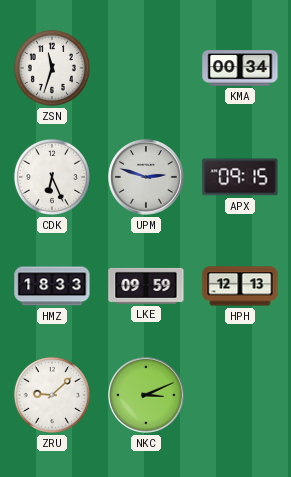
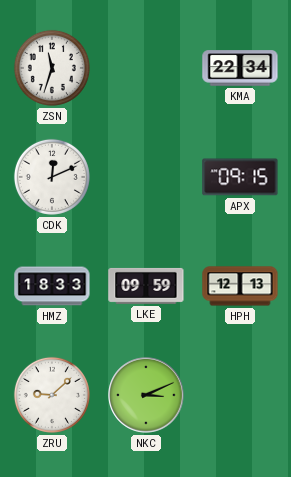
KMA: 00:34 -> 22:34 (240, 68)
CDK: 6:26 -> 12:11 (52, 177)
UPM: 2:48 -> none (146, 177)
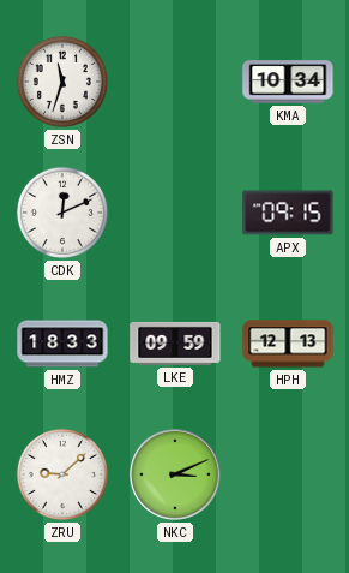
KMA: 22:34 -> 10:34 (288, 82)
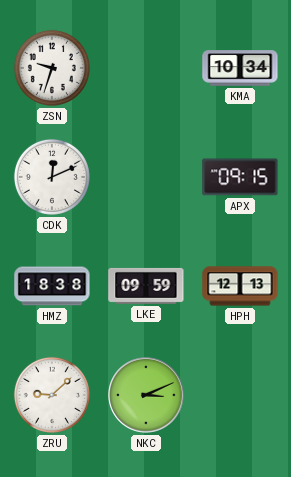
ZSN: 11:33 -> 9:33 (52, 68)
HMZ: 18:33 -> 18:38 (52, 286)
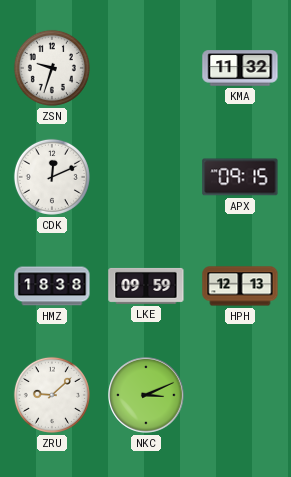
KMA: 10:34 -> 11:32 (240, 68)
